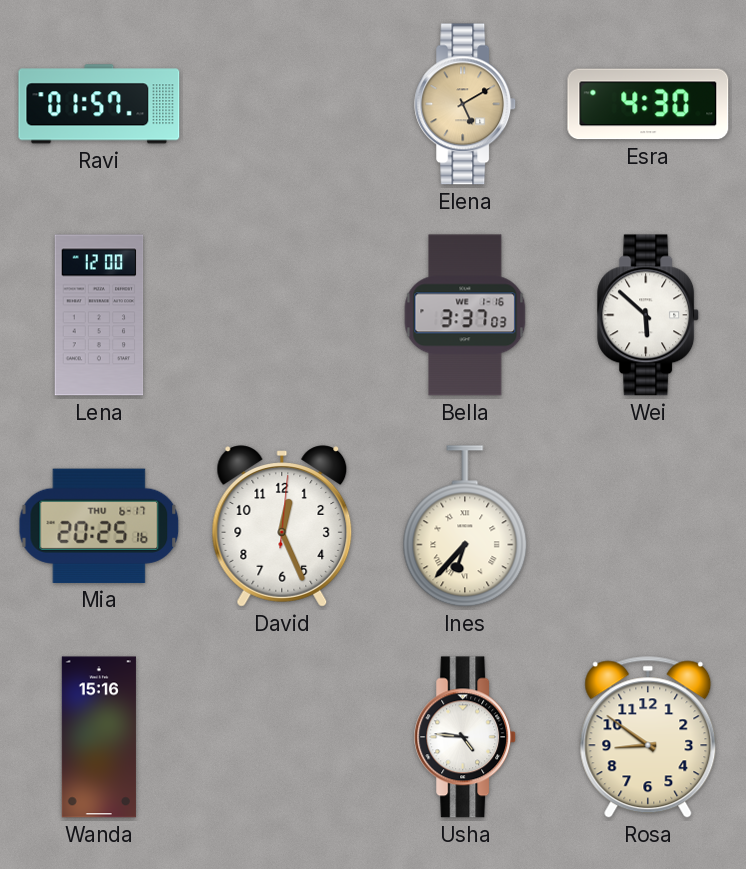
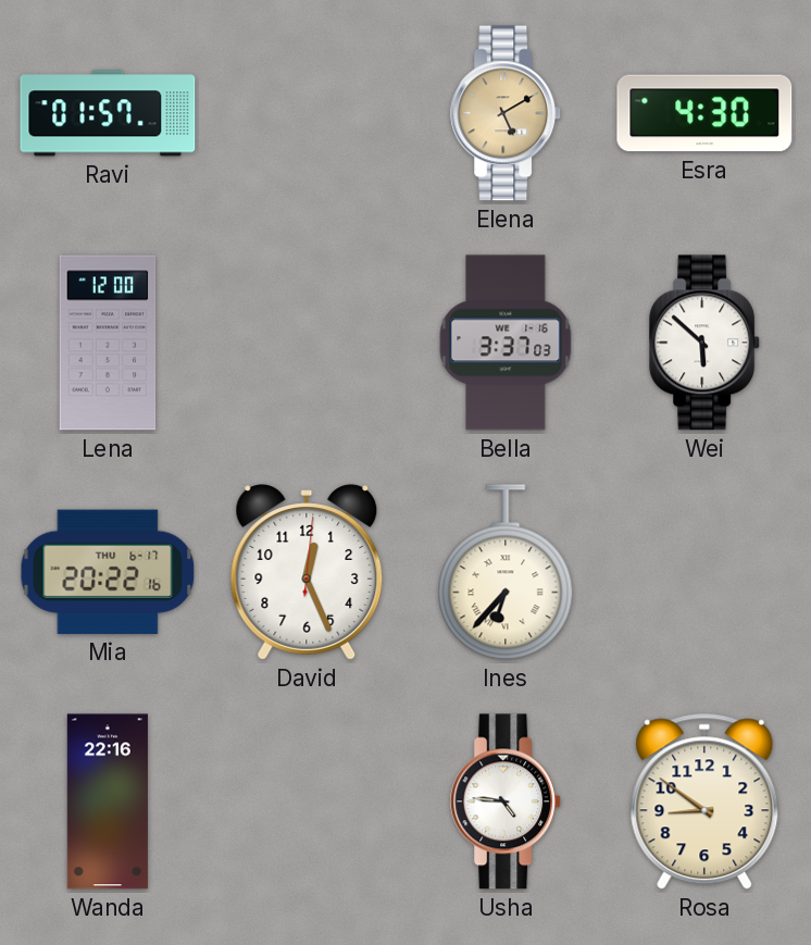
Mia: 20:25 -> 20:22 (108, 572)
Wanda: 15:16 -> 22:16 (108, 801)
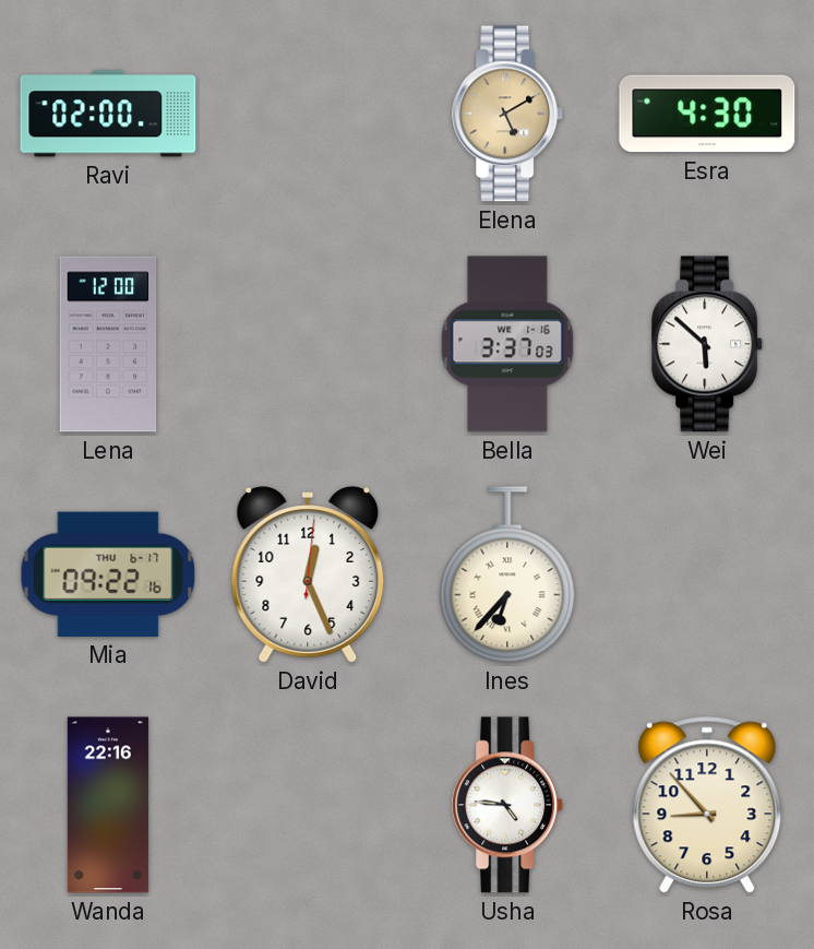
Ravi: 01:57 -> 02:00 (108, 114)
Mia: 20:22 -> 09:22 (108, 574)
Rosa: 8:51 -> 8:53 (707, 805)
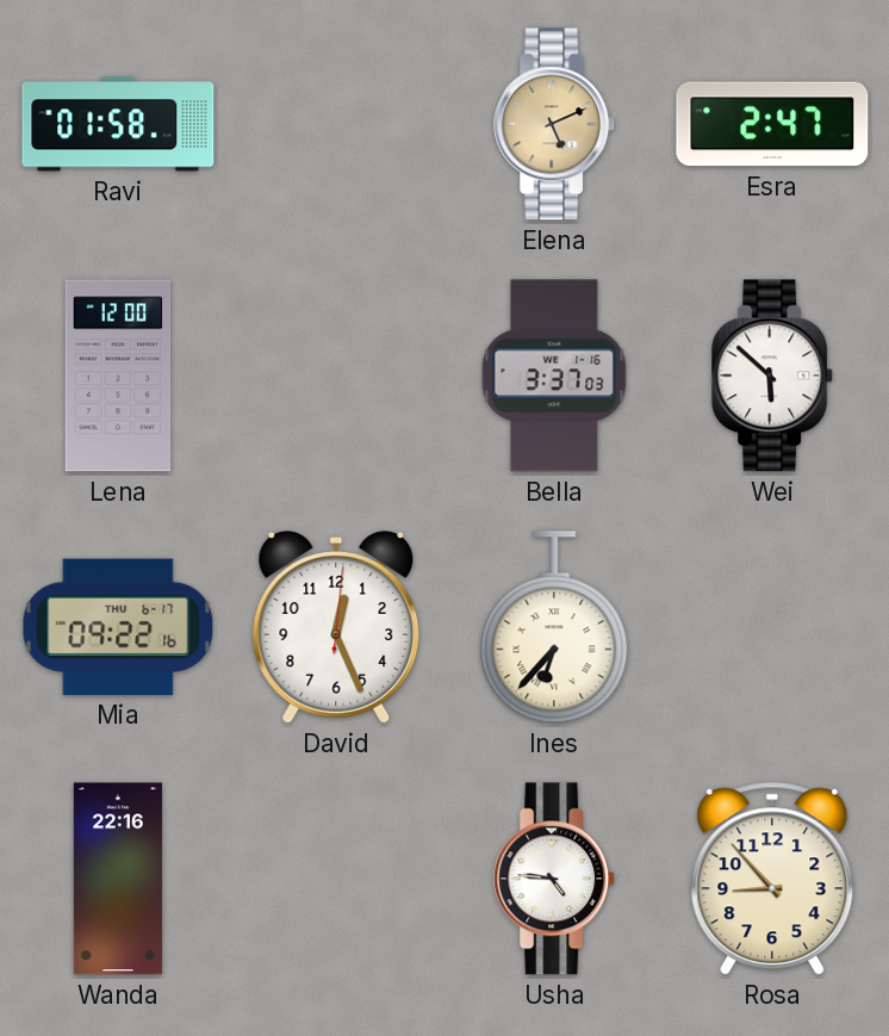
Ravi: 02:00 -> 01:58 (118, 124)
Elena: 5:10 -> 5:11 (555, 124)
Esra: 4:30 -> 2:47 (772, 124)
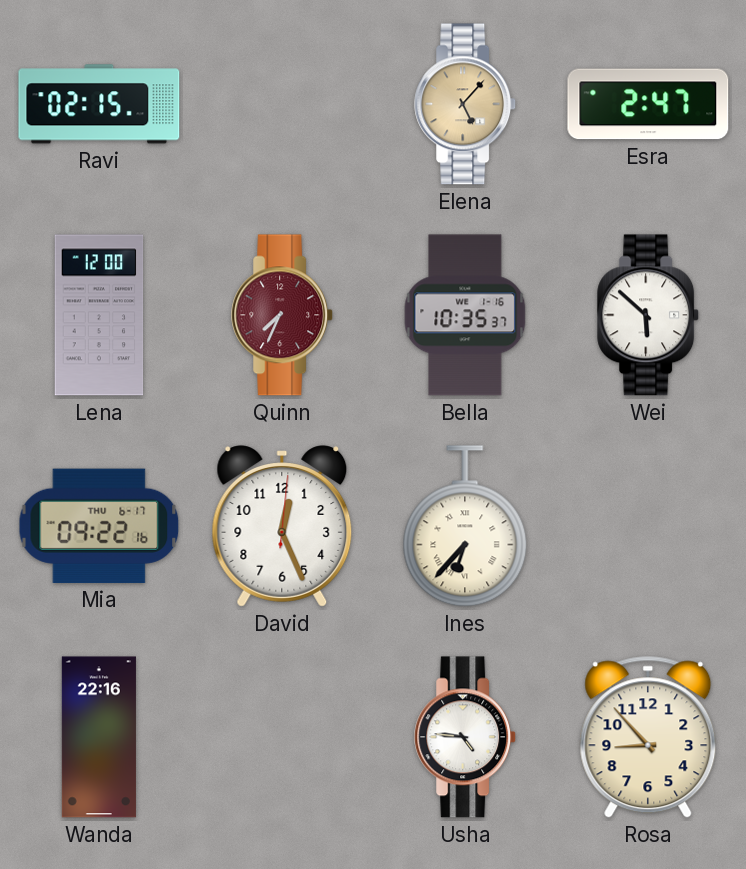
Ravi: 01:58 -> 02:15 (99, 104)
Elena: 5:11 -> 5:07 (466, 104)
Quinn: none -> 7:34 (283, 315)
Bella: 3:37 -> 10:35 (465, 315)
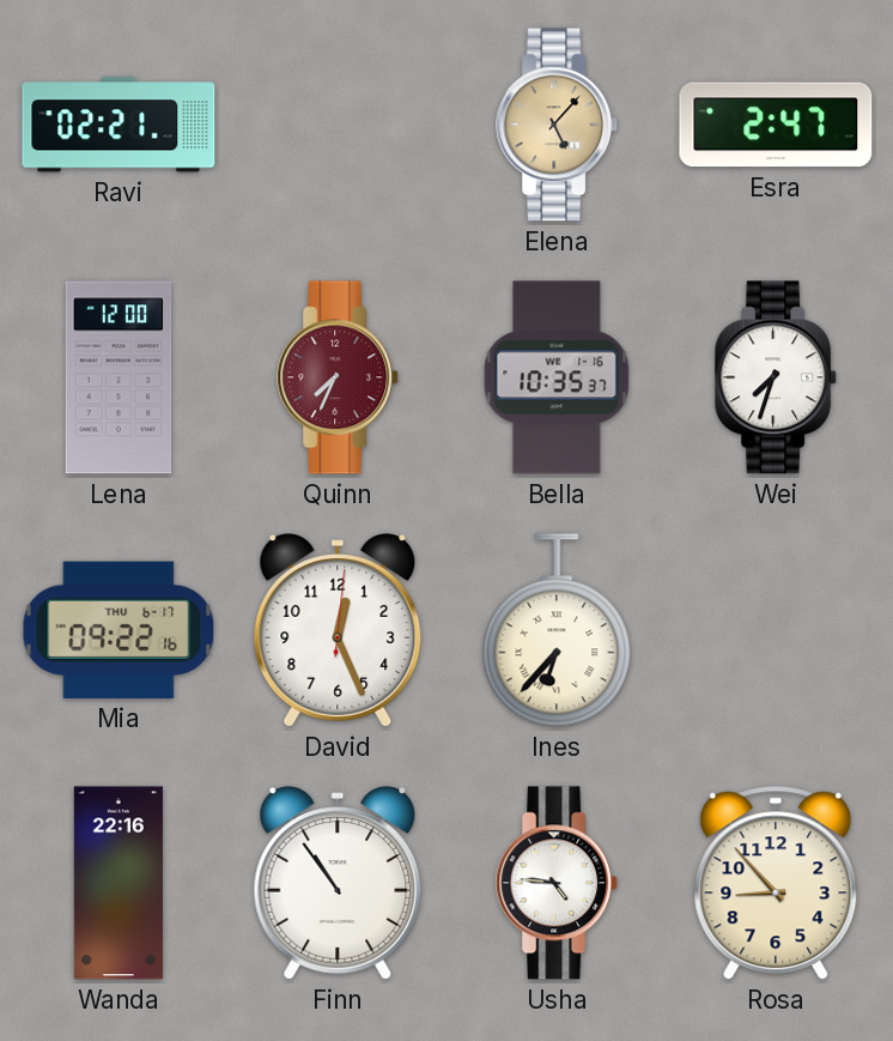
Ravi: 02:15 -> 02:21 (119, 125)
Wei: 5:52 -> 7:33 (777, 377)
Finn: none -> 10:54 (338, 883)
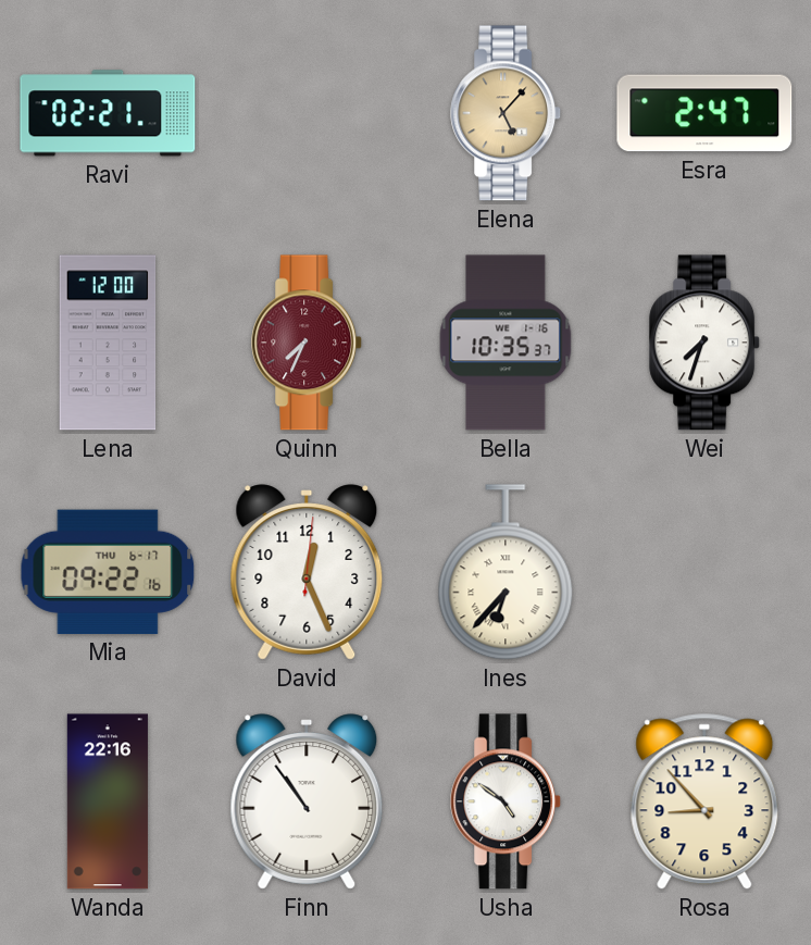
Usha: 4:46 -> 4:51 (507, 801)
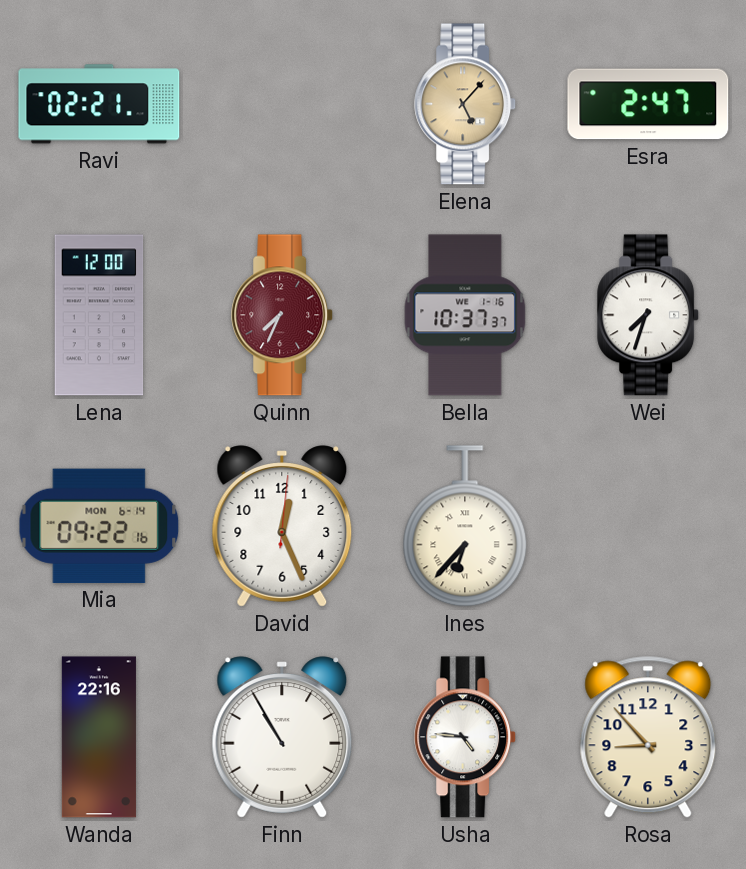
Bella: 10:35 -> 10:37 (465, 315)
Mia date: THU 6-17 -> MON 6-14 (99, 526)
Finn: 10:54 -> 10:55 (282, 737)
Usha: 4:51 -> 4:46 (466, 737)
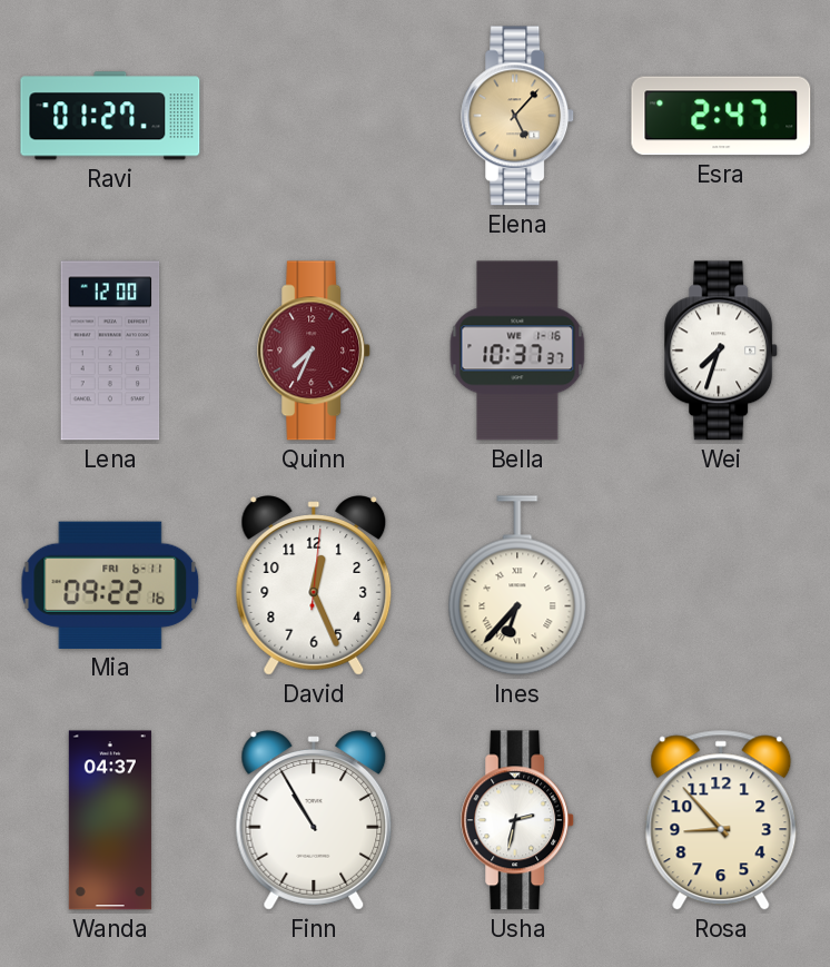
Ravi: 02:21 -> 01:27 (110, 116)
Mia date: MON 6-14 -> FRI 6-11 (110, 585)
Wanda: 22:16 -> 04:37 (110, 820)
Usha: 4:46 -> 2:32 (518, 820)
